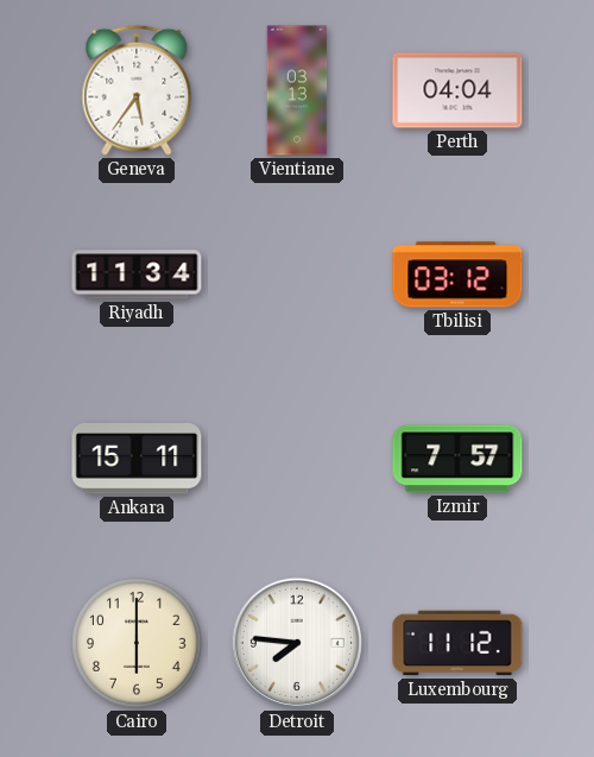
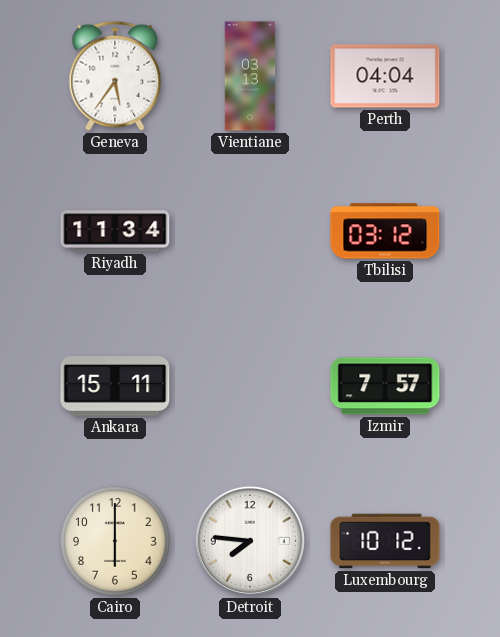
Luxembourg: 11:12 -> 10:12 (385, 541)
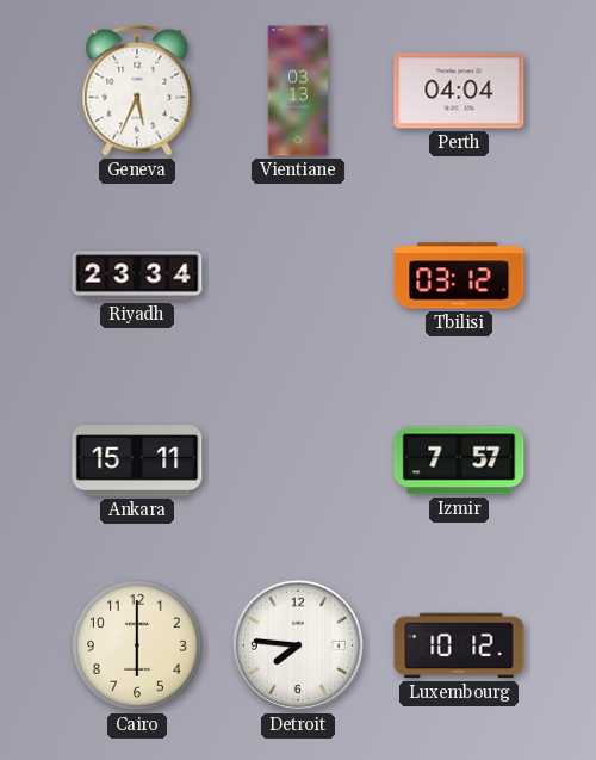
Geneva: 5:36 -> 5:34 (137, 91)
Riyadh: 11:34 -> 23:34 (137, 276)
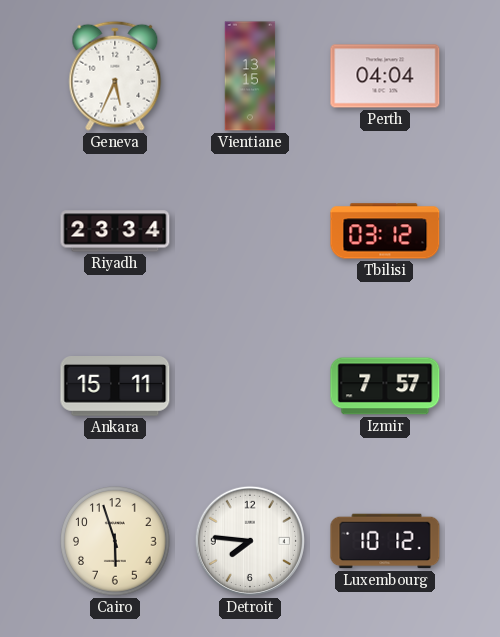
Vientiane: 03:13 -> 13:15 (250, 76)
Cairo: 6:00 -> 5:57 (115, 541)
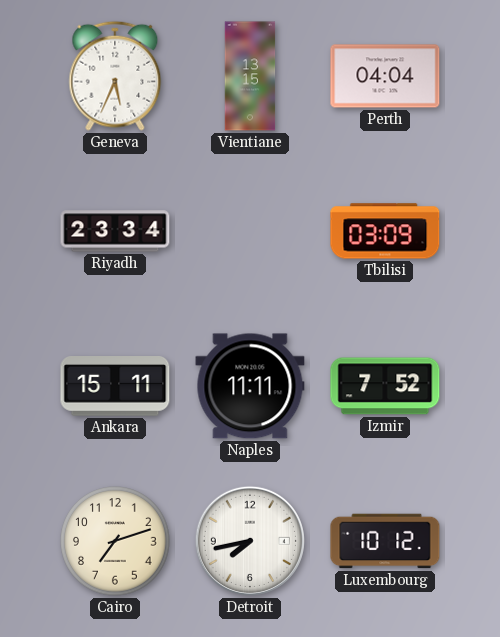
Tbilisi: 03:12 -> 03:09 (385, 231)
Naples: none -> 11:11 (250, 386)
Izmir: 7:57 -> 7:52 (385, 386)
Cairo: 5:57 -> 7:12 (115, 541)
Detroit: 7:46 -> 7:43 (250, 541)
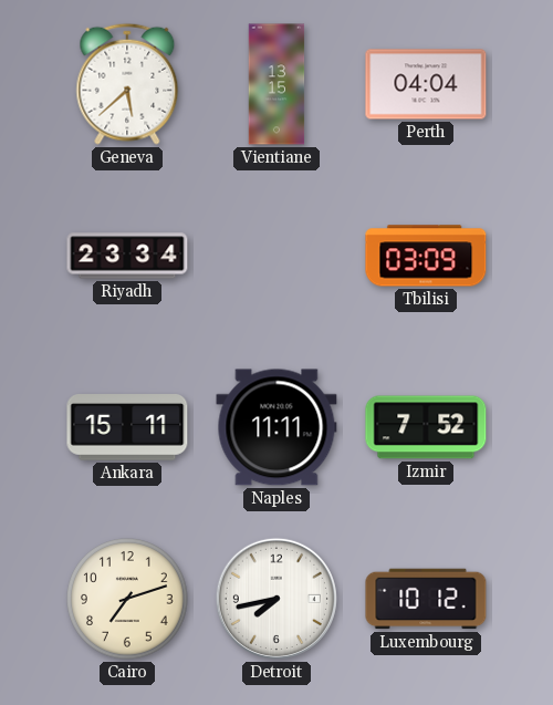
Geneva: 5:34 -> 5:38 (127, 84)
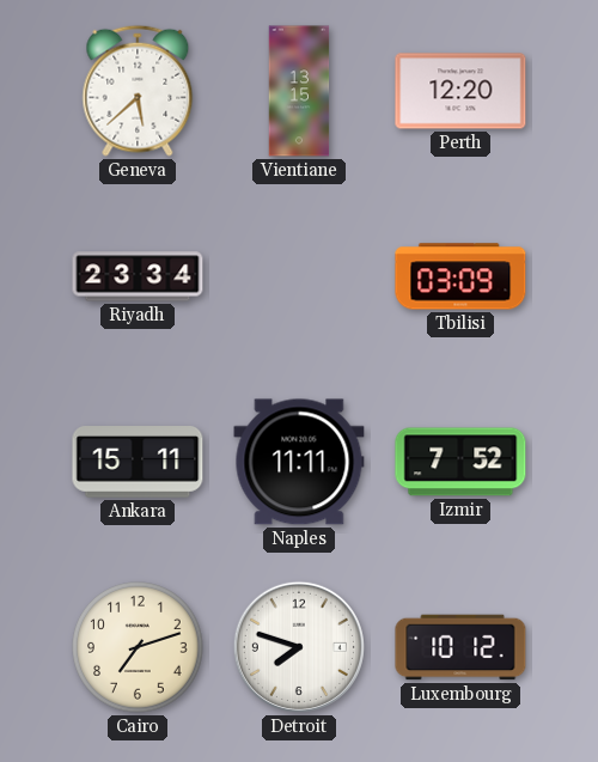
Perth: 04:04 -> 12:20 (460, 91)
Detroit: 7:43 -> 7:48 (299, 647)
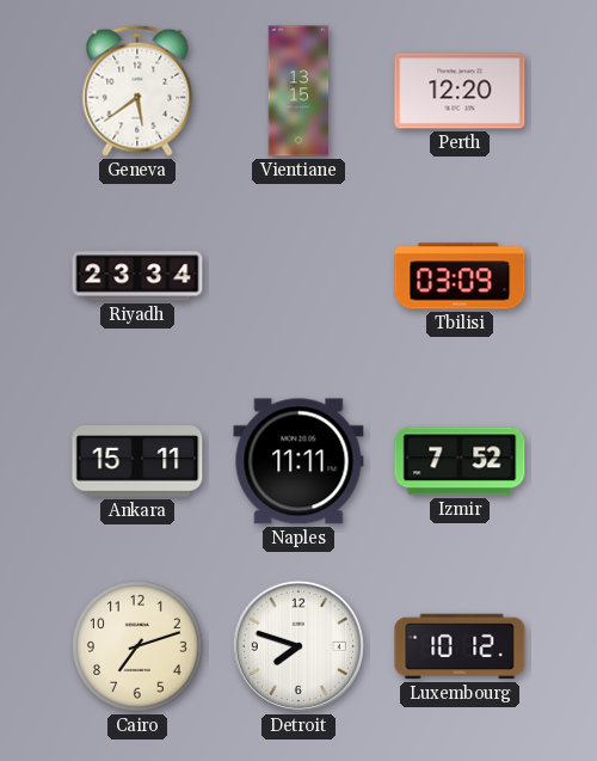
Geneva: 5:38 -> 5:39 (137, 91)
